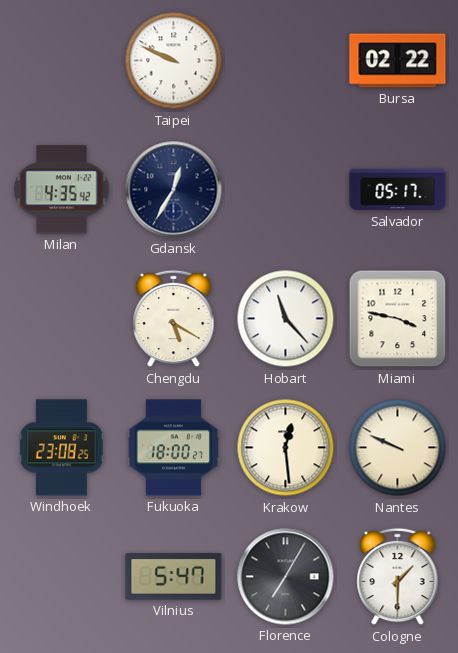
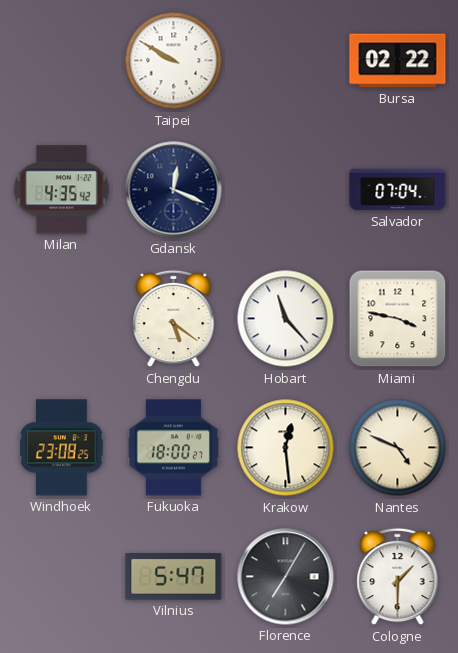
Taipei: 9:49 -> 9:50 (174, 61)
Gdansk: 12:35 -> 12:19 (174, 190)
Salvador: 05:17 -> 07:04 (398, 190)
Chengdu: 5:20 -> 5:21 (174, 319)
Nantes: 9:49 -> 4:49 (398, 448)
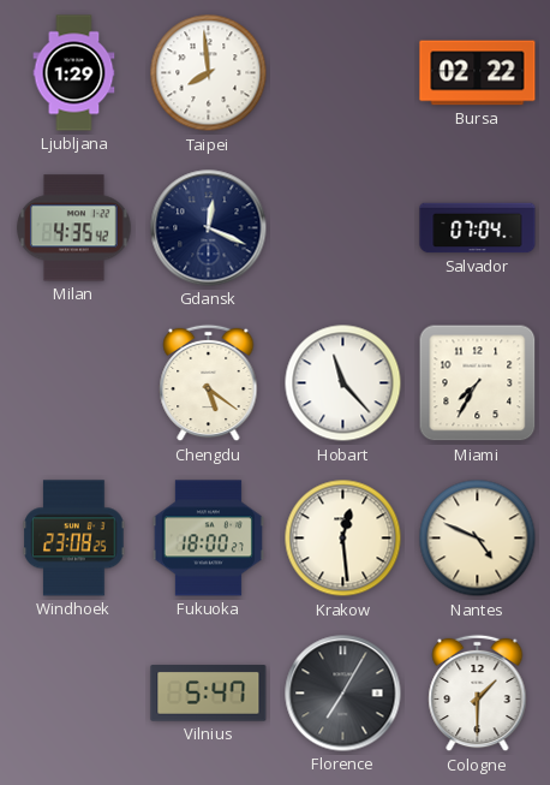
Ljubljana: none -> 1:29 (74, 73)
Taipei: 9:50 -> 7:59 (209, 73)
Miami: 3:47 -> 7:35 (478, 383)
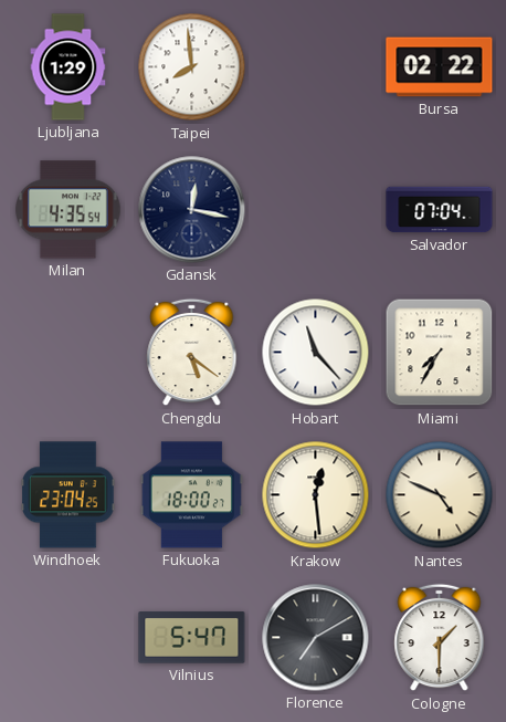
Milan: 4:35:42 -> 4:35:54 (68, 210)
Gdansk: 12:19 -> 12:17 (192, 210)
Windhoek: 23:08 -> 23:04 (68, 495)
Florence: 7:05 -> 7:10 (316, 638)
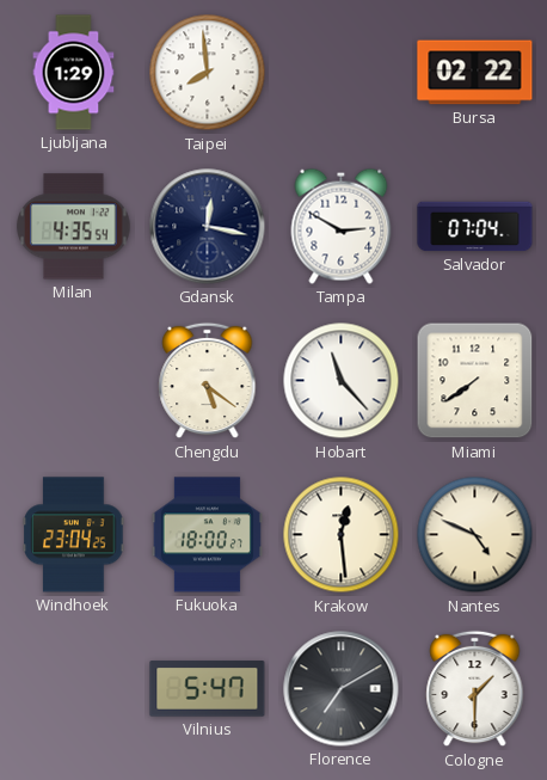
Tampa: none -> 2:50 (342, 226)
Miami: 7:35 -> 7:39 (475, 381)
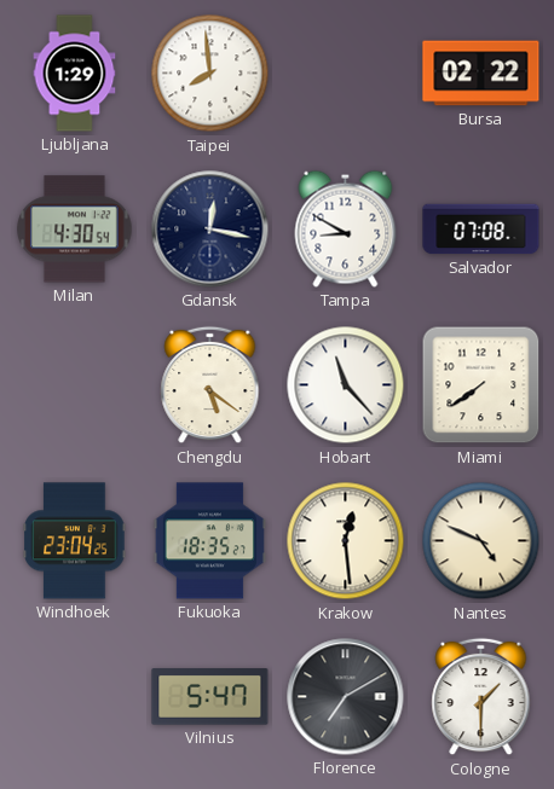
Milan: 4:35 -> 4:30 (75, 230)
Tampa: 2:50 -> 8:50 (346, 228)
Salvador: 07:04 -> 07:08 (481, 230)
Fukuoka: 18:00 -> 18:35 (209, 541)
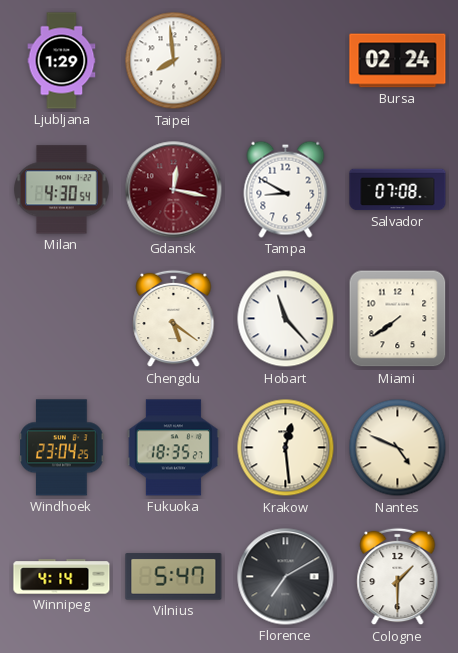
Bursa: 02:22 -> 02:24 (398, 61)
Gdansk dial: navy -> burgundy (174, 190)
Winnipeg: none -> 4:14 (62, 577)
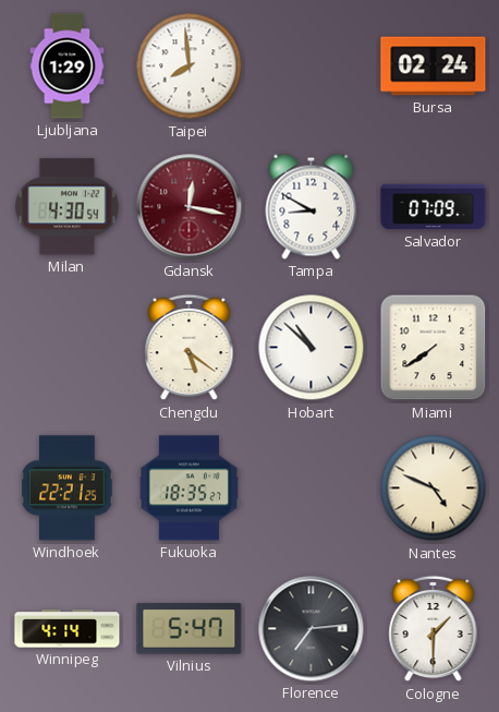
Salvador: 07:08 -> 07:09 (434, 207)
Hobart: 11:23 -> 10:52 (312, 348)
Windhoek: 23:04 -> 22:21 (68, 488)
Krakow: 12:29 -> none (286, 448)
Florence: 7:10 -> 7:14 (312, 629)
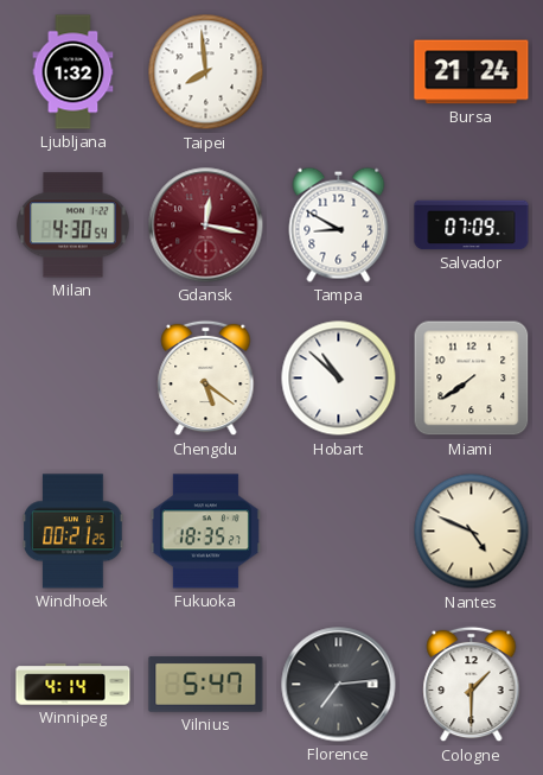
Ljubljana: 1:29 -> 1:32 (74, 72)
Bursa: 02:24 -> 21:24 (472, 72)
Windhoek: 22:21 -> 00:21 (74, 532)
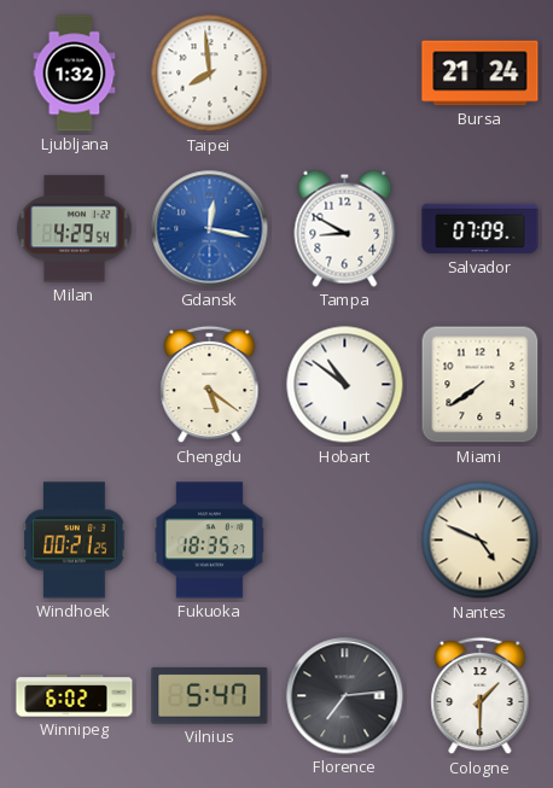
Milan: 4:30 -> 4:29 (75, 229)
Gdansk dial: burgundy -> blue (210, 229)
Hobart: 10:52 -> 10:51 (345, 385)
Winnipeg: 4:14 -> 6:02 (75, 696)
